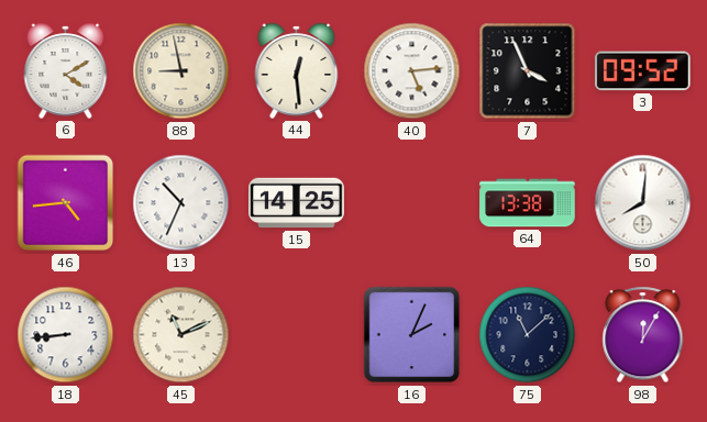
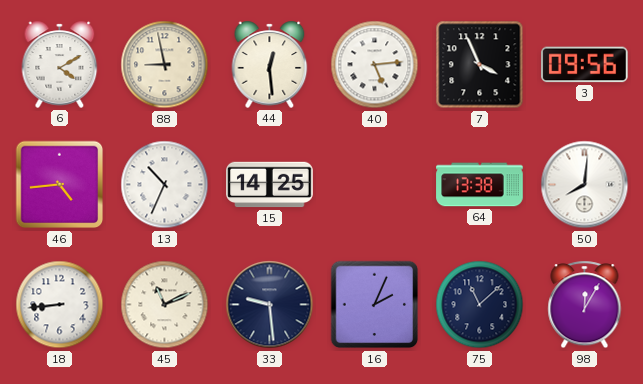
3: 09:52 -> 09:56 (585, 65)
33: none -> 9:29 (270, 305)
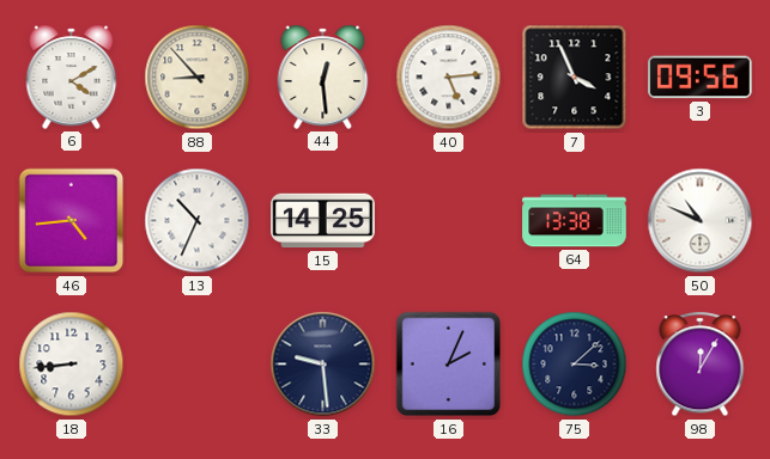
88: 8:58 -> 8:53 (198, 78)
50: 8:01 -> 10:49 (701, 221)
45: 11:11 -> none (165, 305)
75: 11:08 -> 3:08 (575, 365)
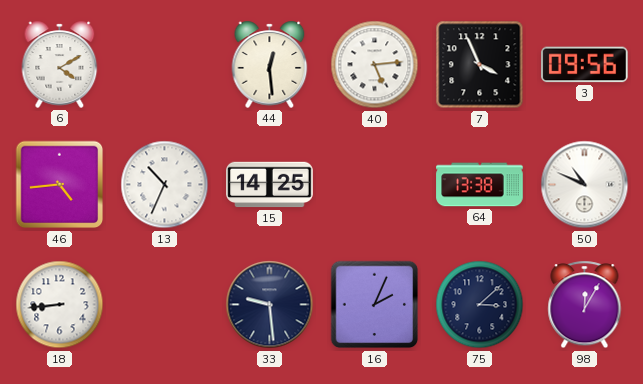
88: 8:53 -> none (198, 78)
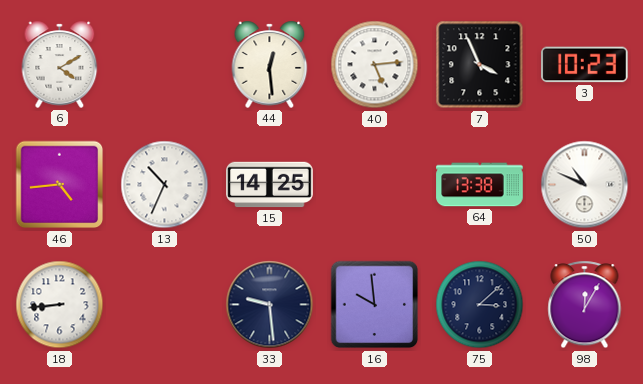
3: 09:56 -> 10:23 (585, 65)
16: 2:04 -> 9:59 (375, 305)
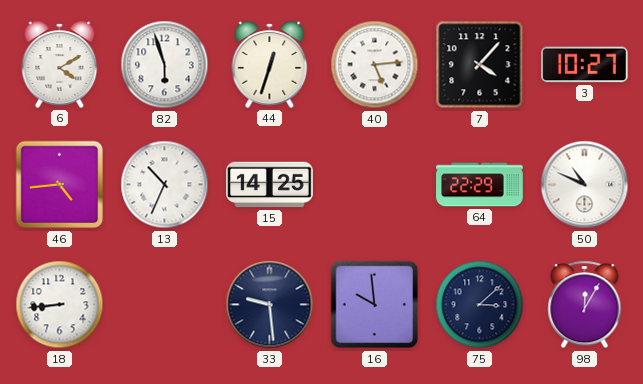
82: none -> 5:57 (165, 65)
44: 12:29 -> 12:33 (270, 64)
7: 3:56 -> 4:07 (480, 65)
3: 10:23 -> 10:27 (585, 65)
64: 13:38 -> 22:29 (480, 185)
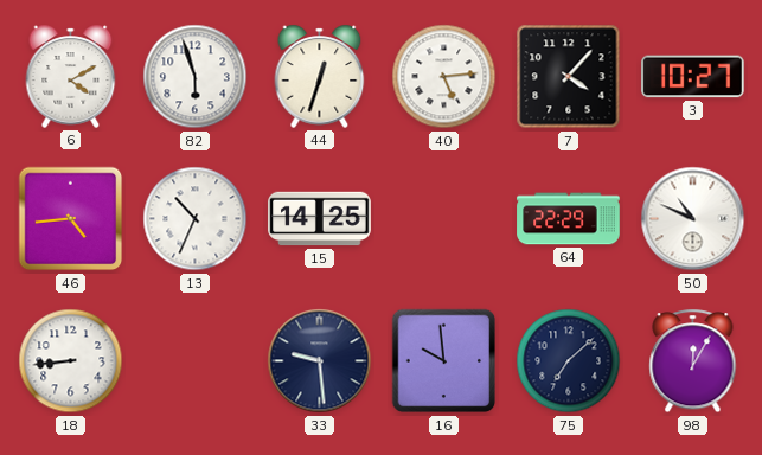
75: 3:08 -> 7:08 (569, 361)
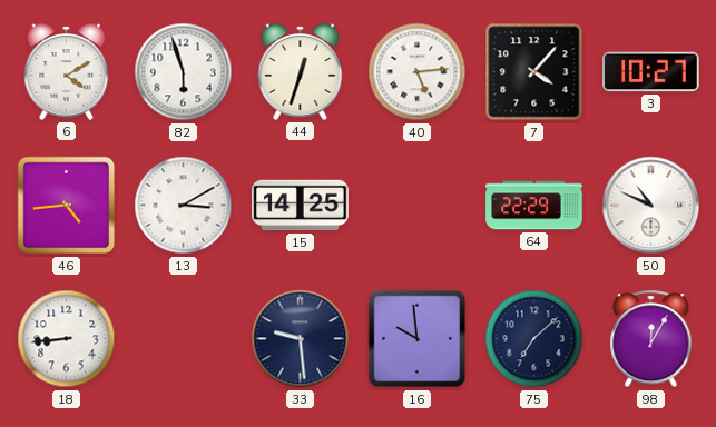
13: 10:34 -> 3:10 (184, 206)
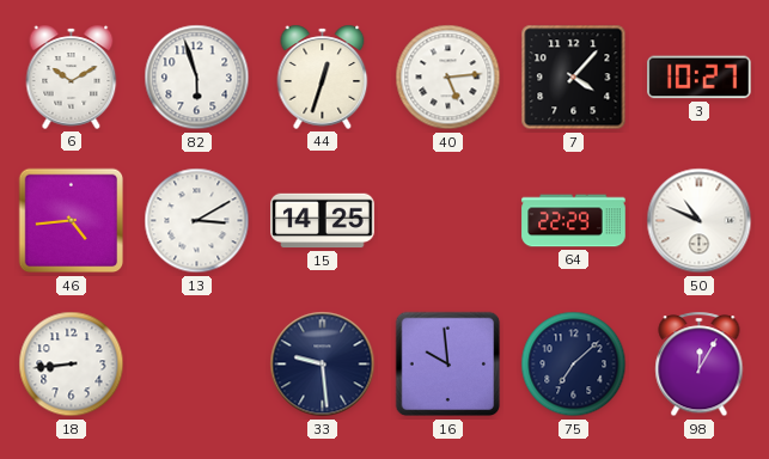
6: 4:10 -> 10:10 (72, 76)
